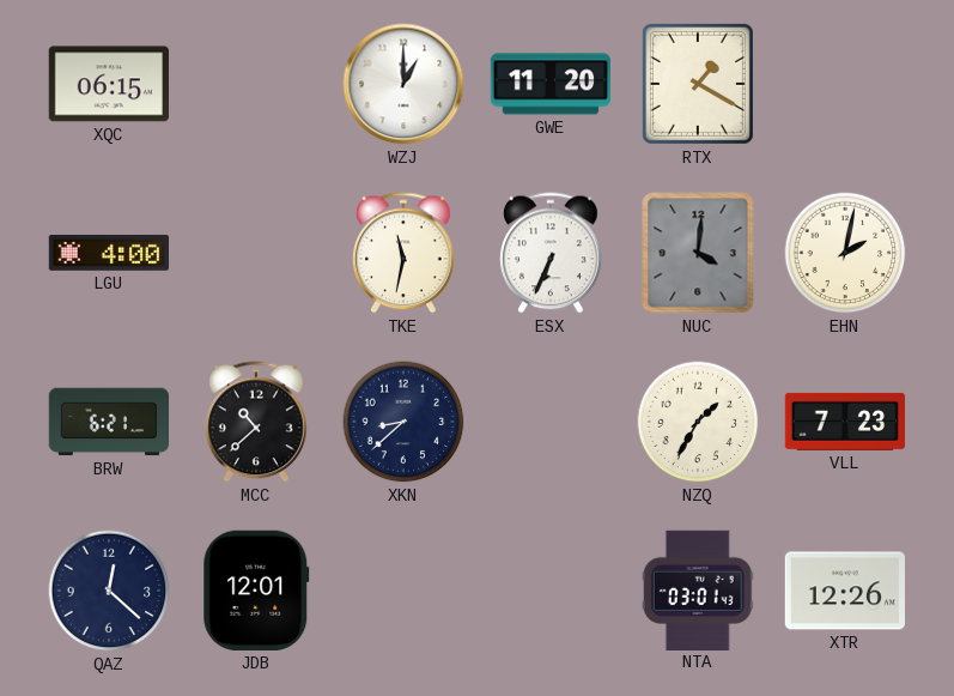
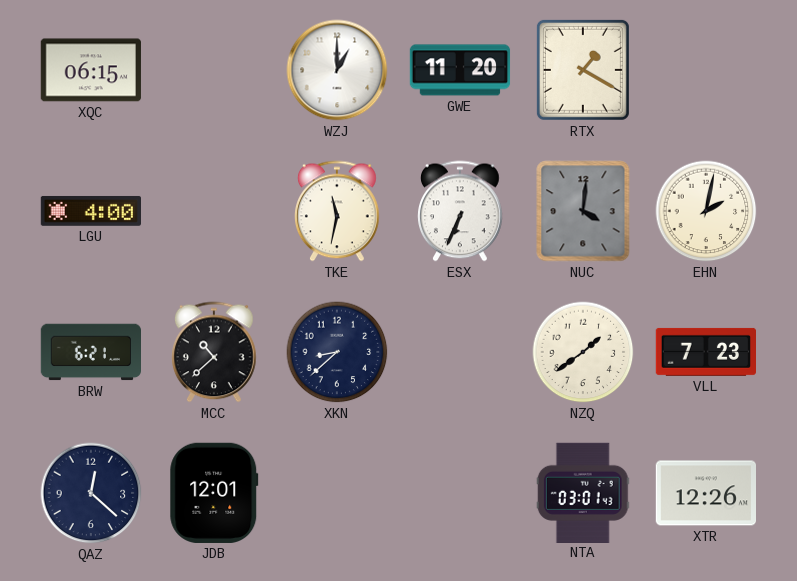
NZQ: 1:35 -> 1:39 (583, 352)
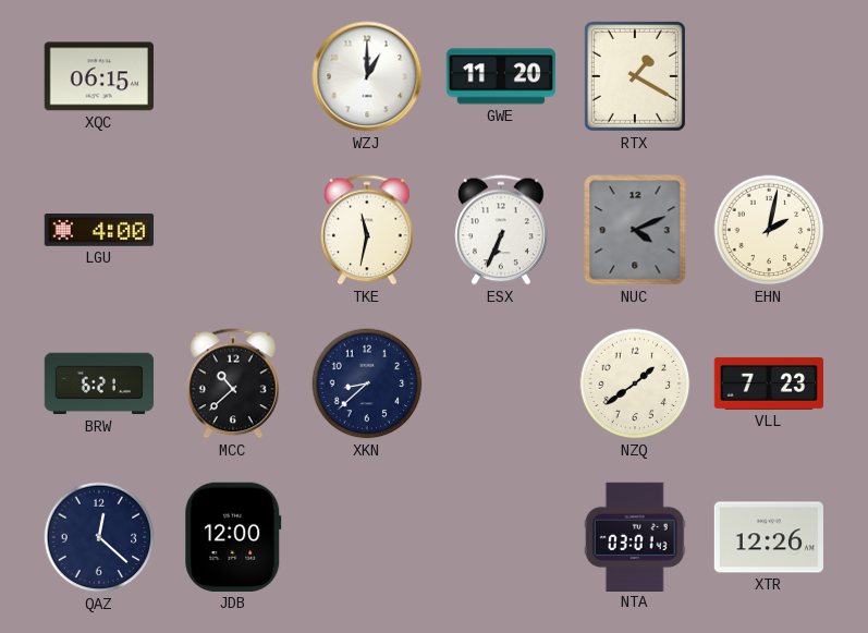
NUC: 4:01 -> 4:11 (635, 230)
JDB: 12:01 -> 12:00 (233, 537)
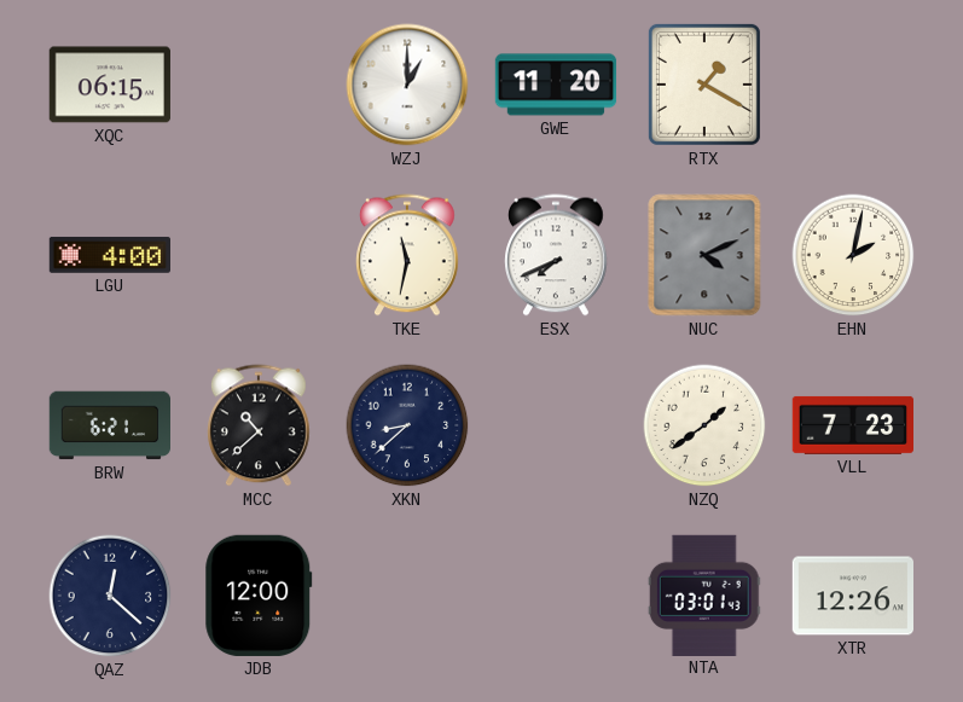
ESX: 6:34 -> 7:41 (557, 255)
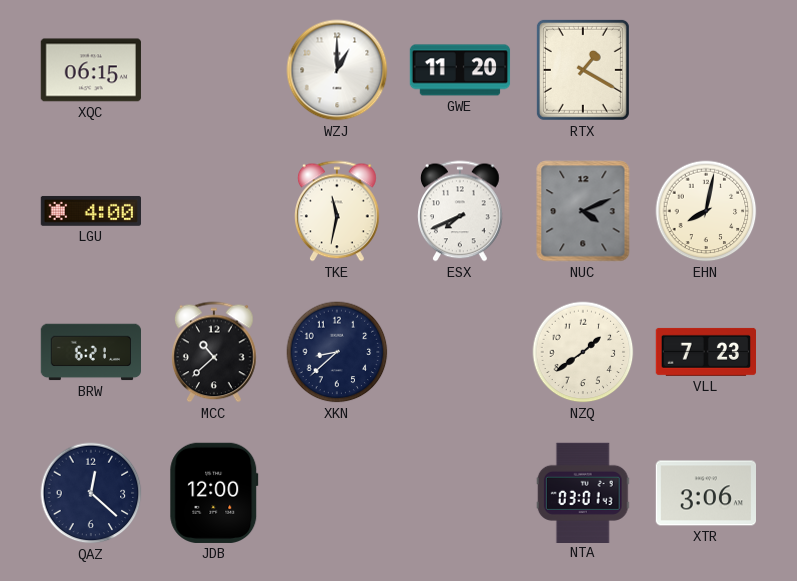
EHN: 2:02 -> 8:02 (706, 211)
XTR: 12:26 -> 3:06 (705, 493)
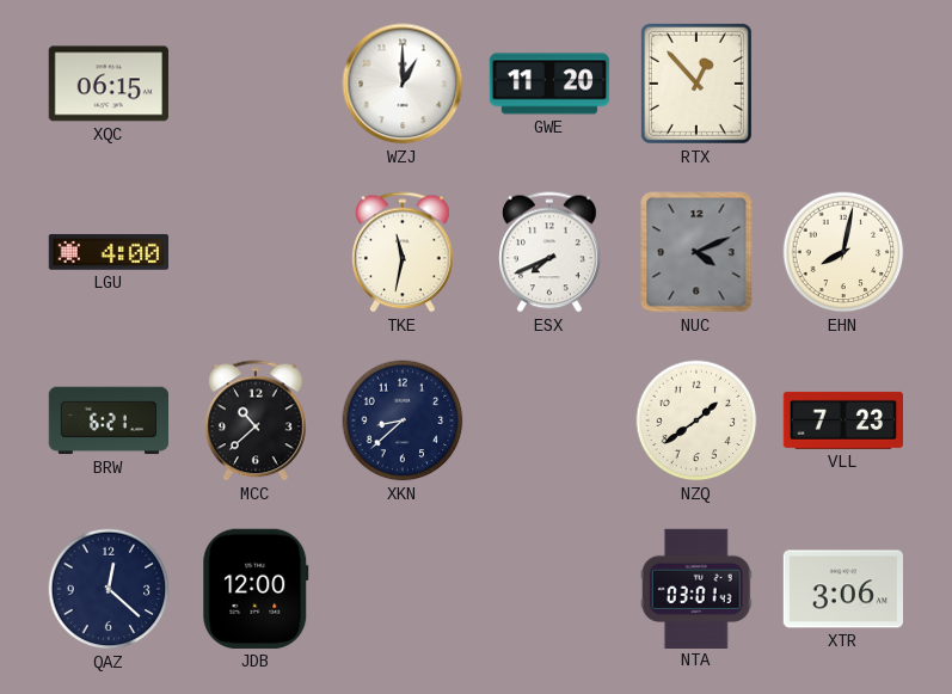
RTX: 1:20 -> 12:53 (696, 84)
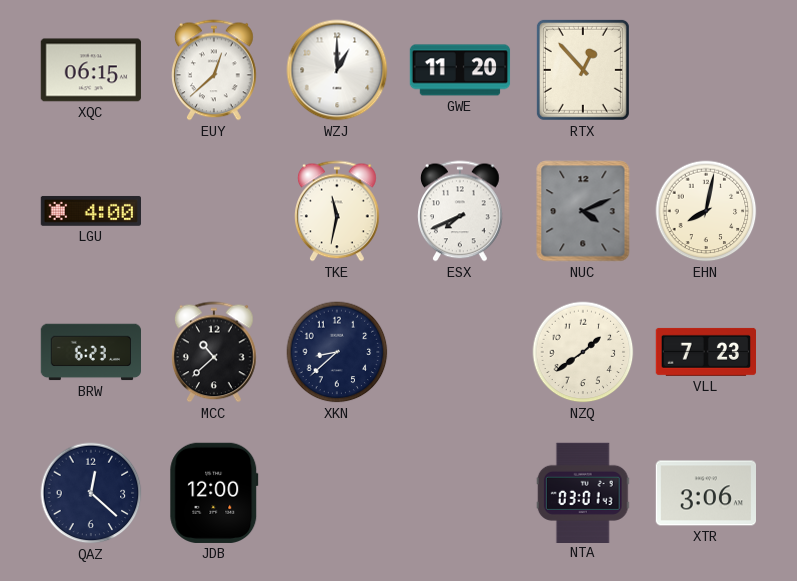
EUY: none -> 12:38 (215, 70)
BRW: 6:21 -> 6:23 (90, 352)
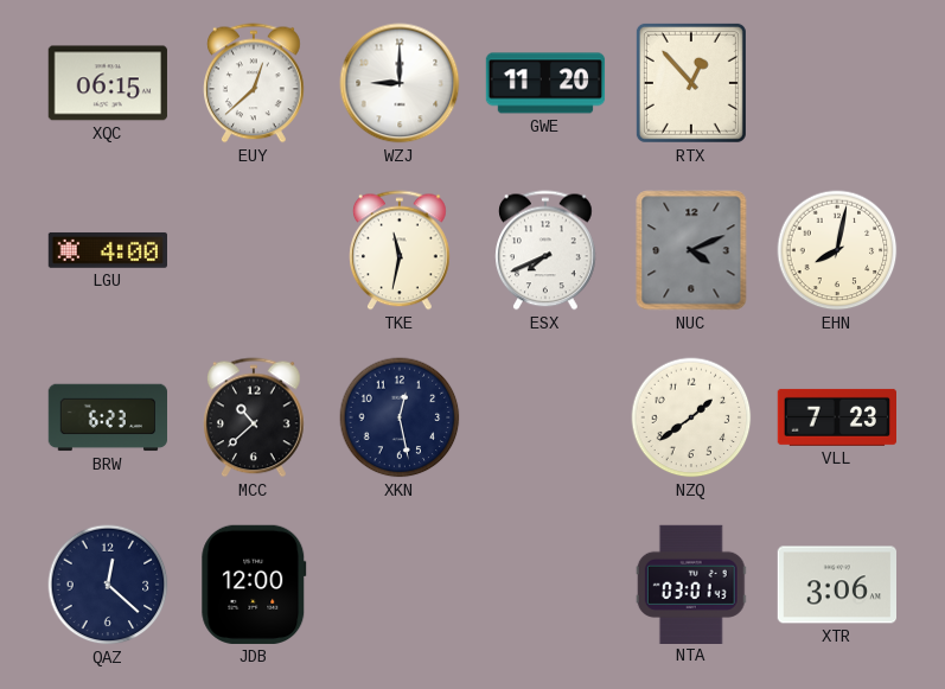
WZJ: 1:00 -> 9:00 (400, 83)
XKN: 8:38 -> 12:28 (400, 417)
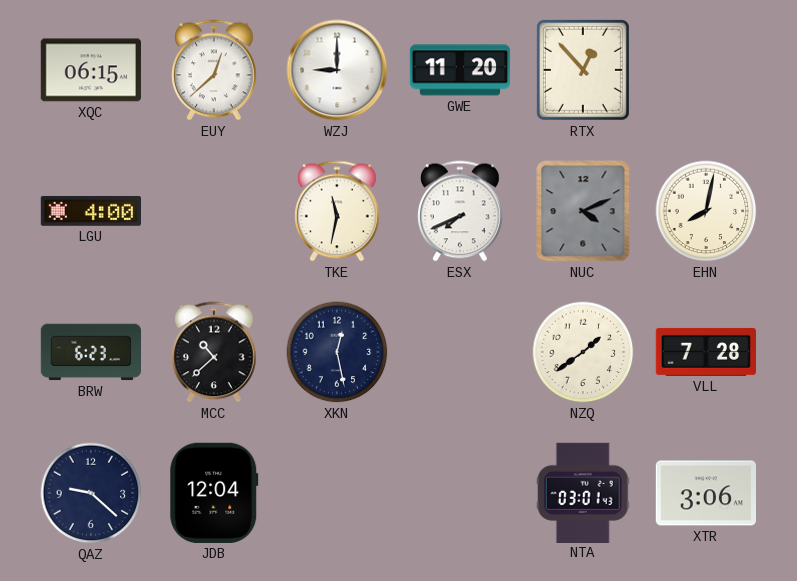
VLL: 7:23 -> 7:28 (705, 352)
QAZ: 12:22 -> 9:22 (91, 493)
JDB: 12:00 -> 12:04 (214, 493)
